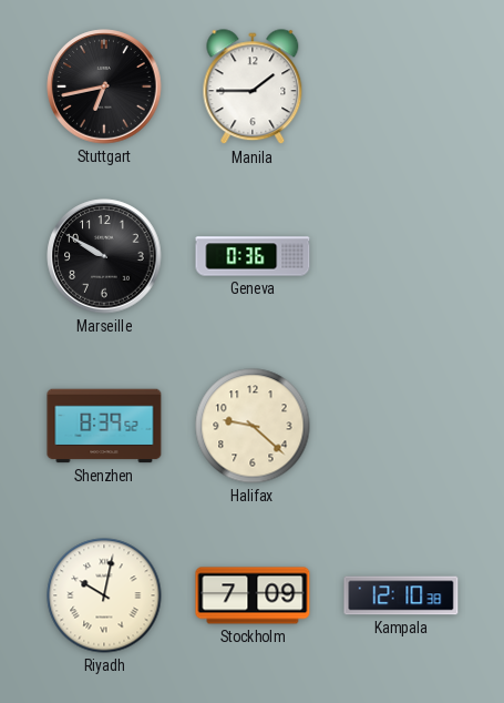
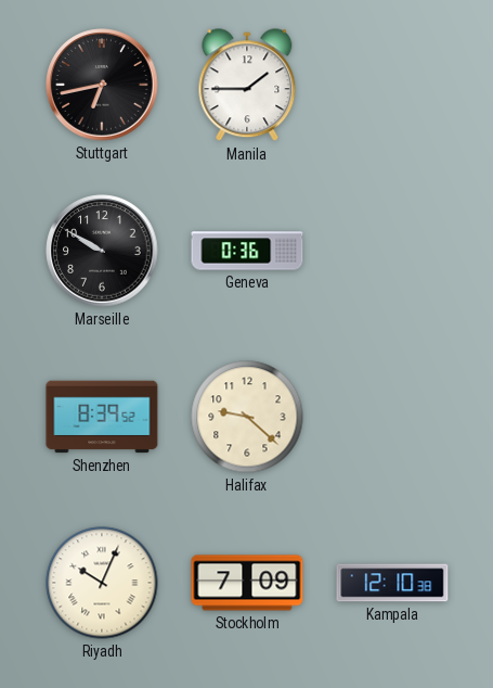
Riyadh: 10:02 -> 10:04 (102, 583)
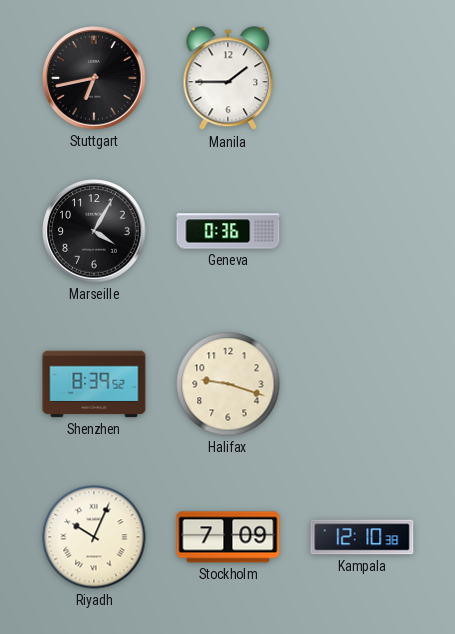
Marseille: 9:50 -> 4:05 (94, 231)
Halifax: 9:22 -> 9:18 (228, 384)
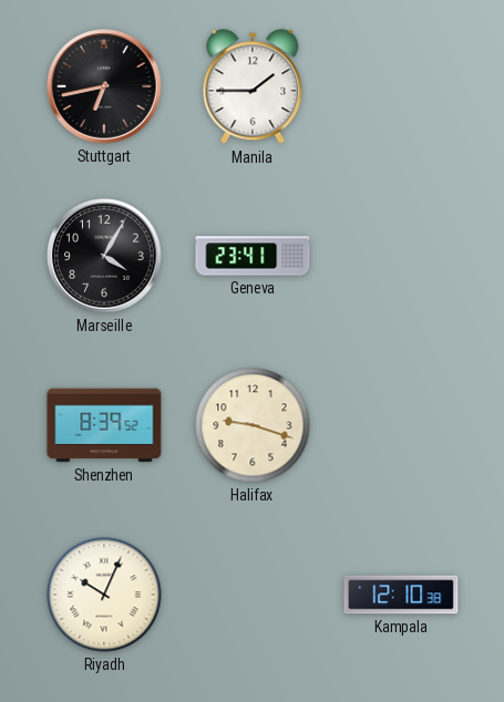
Geneva: 0:36 -> 23:41 (253, 256)
Stockholm: 7:09 -> none (228, 537)
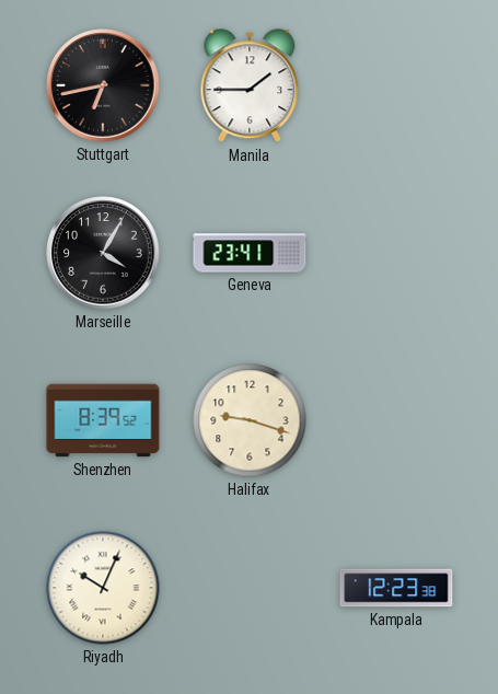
Kampala: 12:10 -> 12:23 (396, 588)
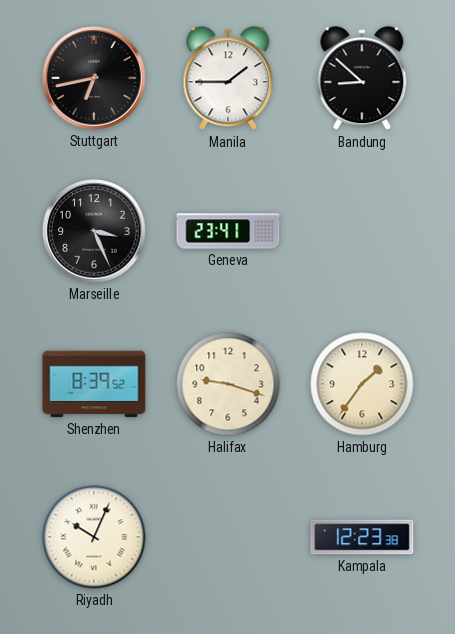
Bandung: none -> 8:52 (362, 79)
Marseille: 4:05 -> 3:26 (94, 231)
Hamburg: none -> 1:36 (362, 384)
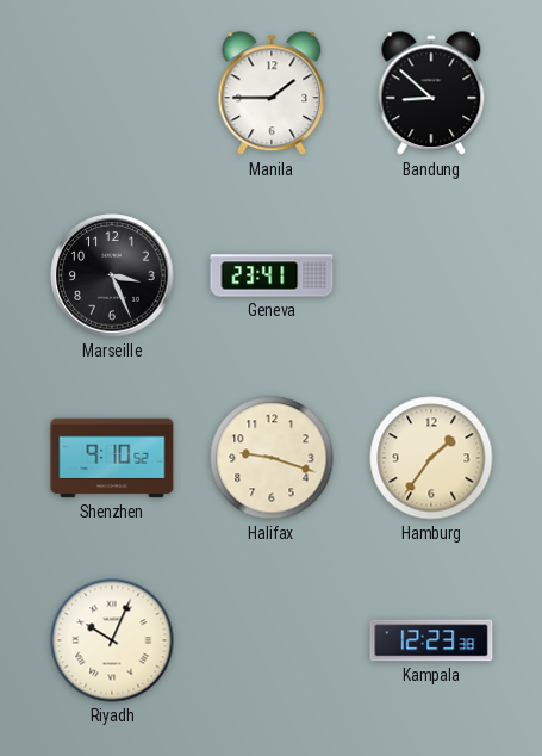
Stuttgart: 6:43 -> none (94, 78)
Shenzhen: 8:39 -> 9:10 (112, 458)
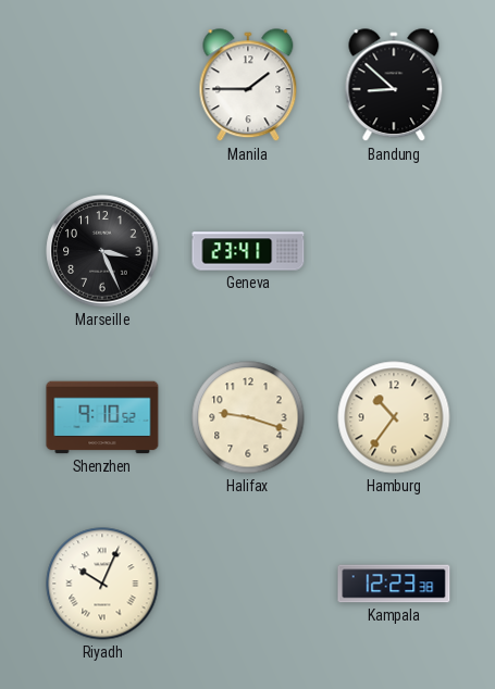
Hamburg: 1:36 -> 10:36 (394, 417)
